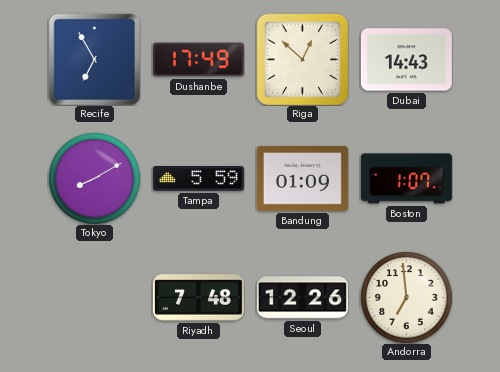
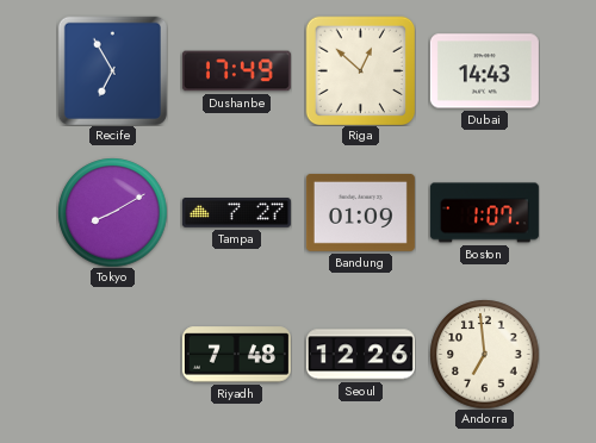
Tampa: 5:59 -> 7:27 (236, 213)
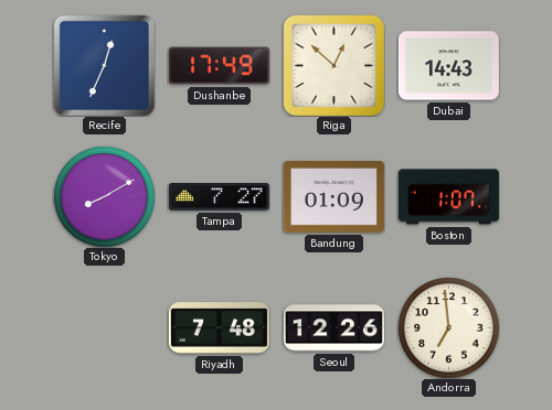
Recife: 6:55 -> 12:34 (104, 65)
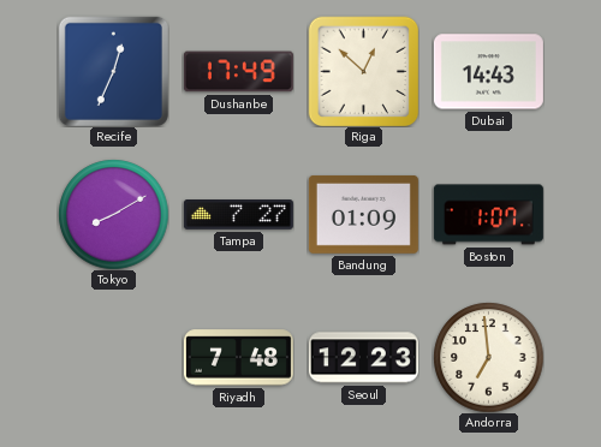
Seoul: 12:26 -> 12:23 (363, 358)
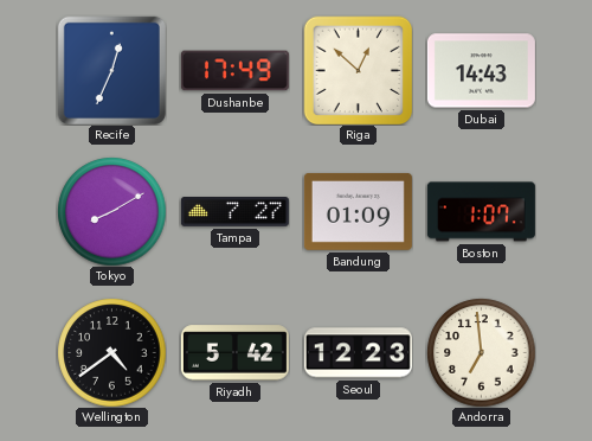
Wellington: none -> 4:39 (111, 352)
Riyadh: 7:48 -> 5:42 (234, 353)
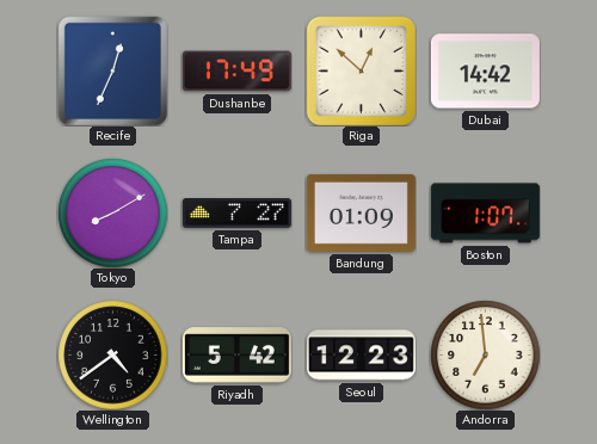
Dubai: 14:43 -> 14:42 (485, 72)
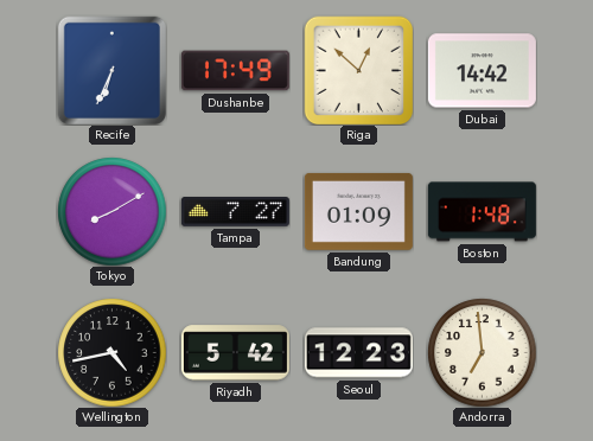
Recife: 12:34 -> 6:34 (111, 70)
Boston: 1:07 -> 1:48 (482, 212)
Wellington: 4:39 -> 4:43 (111, 352)
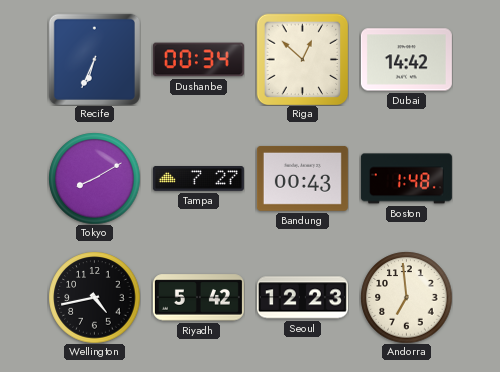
Dushanbe: 17:49 -> 00:34 (198, 60)
Bandung: 01:09 -> 00:43 (302, 178)
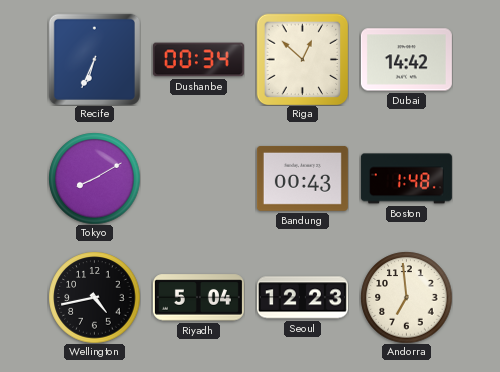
Tampa: 7:27 -> none (198, 179)
Riyadh: 5:42 -> 5:04 (198, 298)
